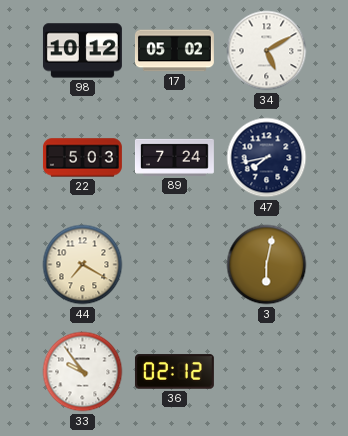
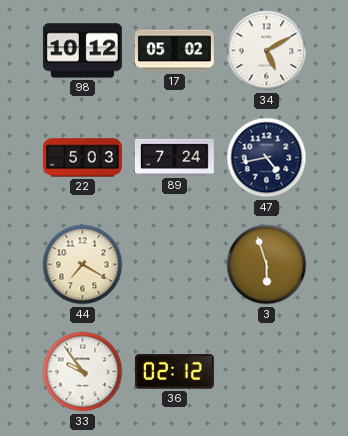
47: 7:43 -> 4:43 (267, 158)
3: 6:02 -> 5:57 (267, 265)
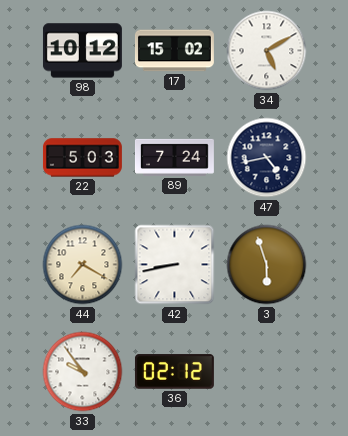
17: 05:02 -> 15:02 (174, 51)
42: none -> 8:43 (175, 265)
